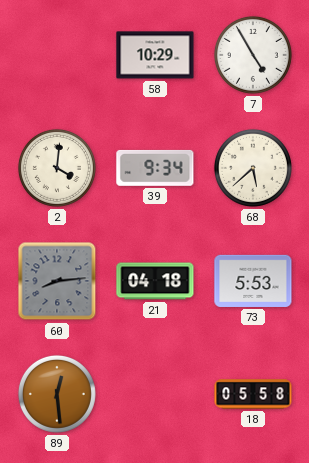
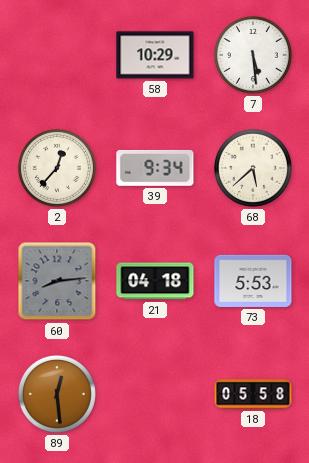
7: 4:55 -> 5:29 (253, 55)
2: 4:01 -> 12:37 (57, 168)
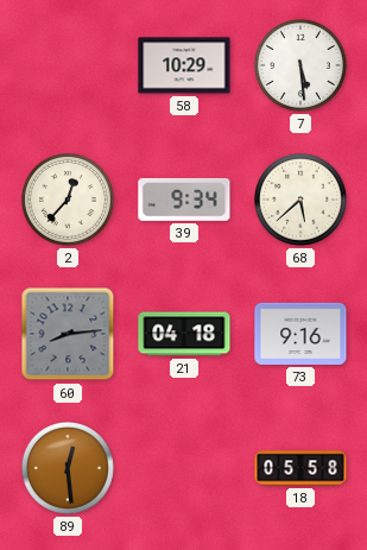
73: 5:53 -> 9:16 (300, 334)
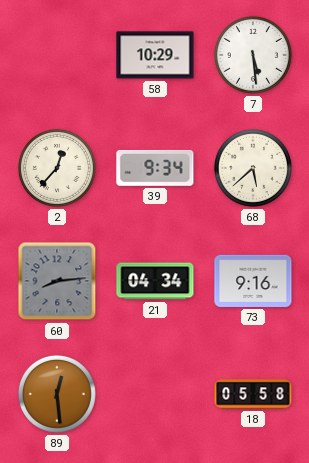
21: 04:18 -> 04:34 (155, 281)
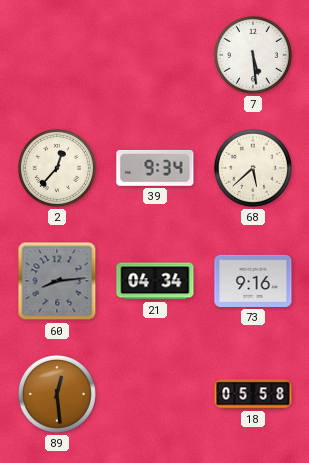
58: 10:29 -> none (155, 55)
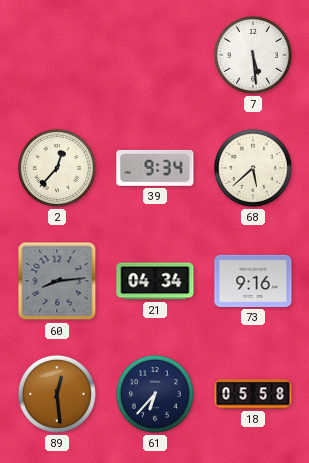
61: none -> 6:37 (155, 394)
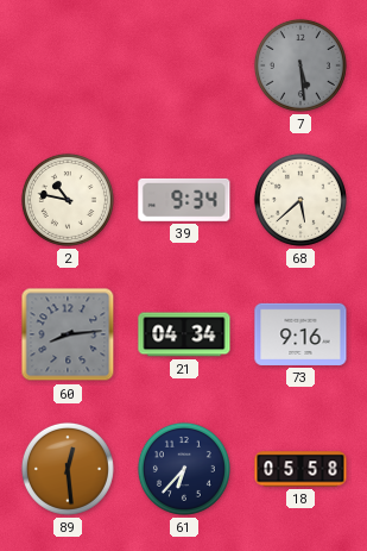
7 dial: white -> grey (300, 65)
2: 12:37 -> 10:47 (68, 200)
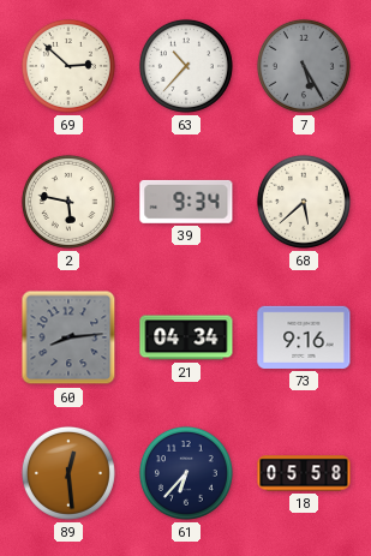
69: none -> 2:52 (68, 66)
63: none -> 10:37 (186, 66)
7: 5:29 -> 5:25 (304, 66)
2: 10:47 -> 5:47 (68, 202)
